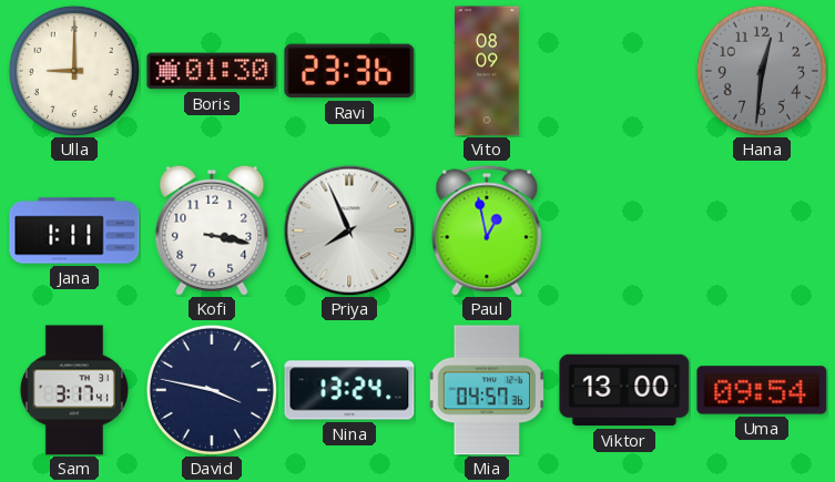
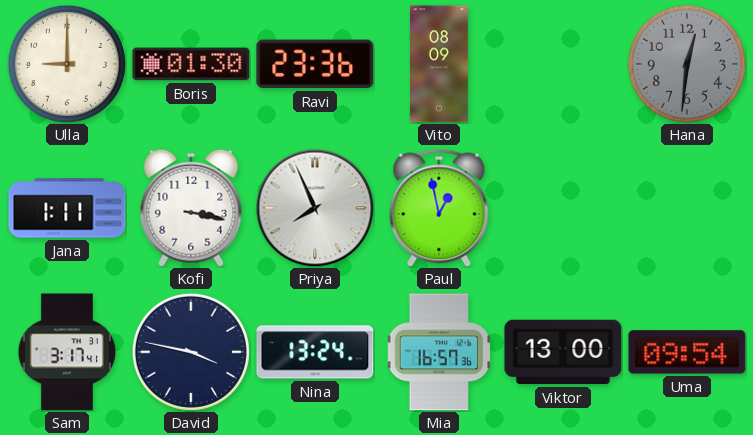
Mia: 04:57 -> 16:57 (439, 352)
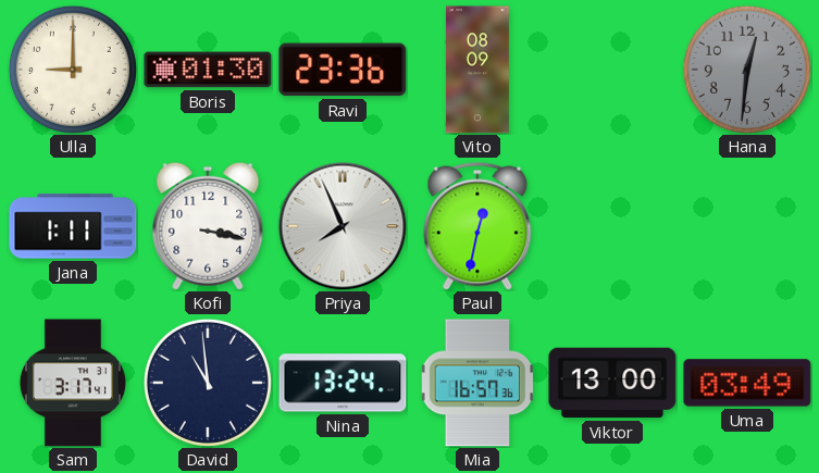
Paul: 12:58 -> 12:32 (477, 226)
David: 3:47 -> 10:59 (208, 383)
Uma: 09:54 -> 03:49 (747, 383)
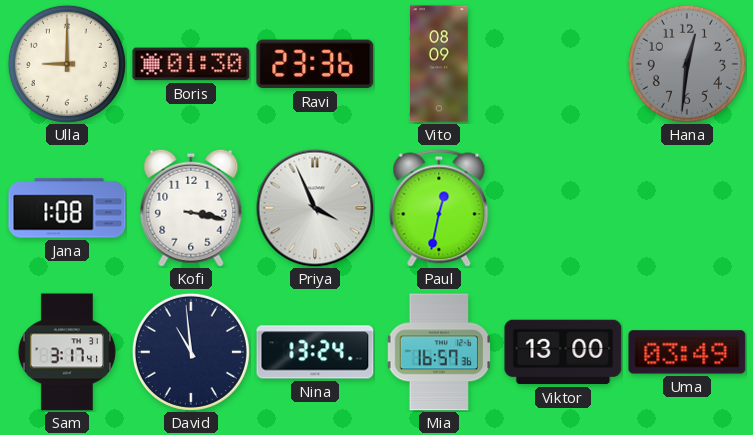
Jana: 1:11 -> 1:08 (67, 208)
Priya: 7:56 -> 3:56 (315, 208)
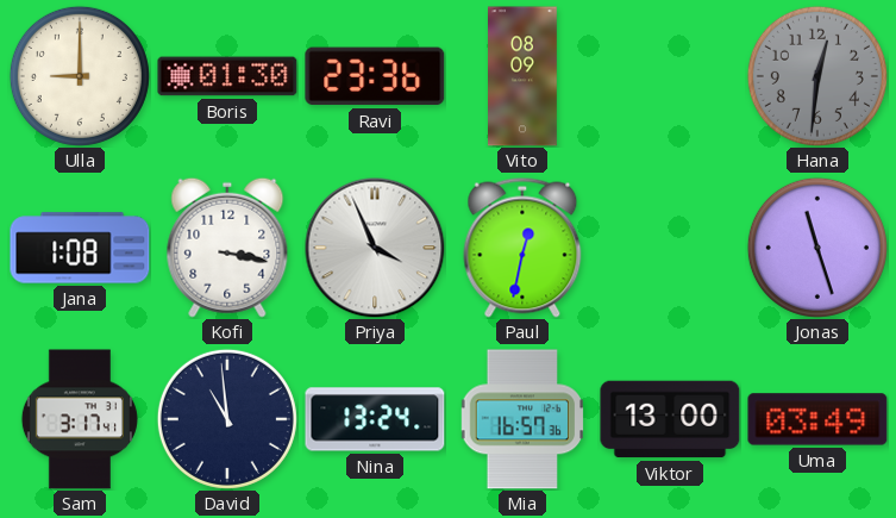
Jonas: none -> 11:27 (817, 248)
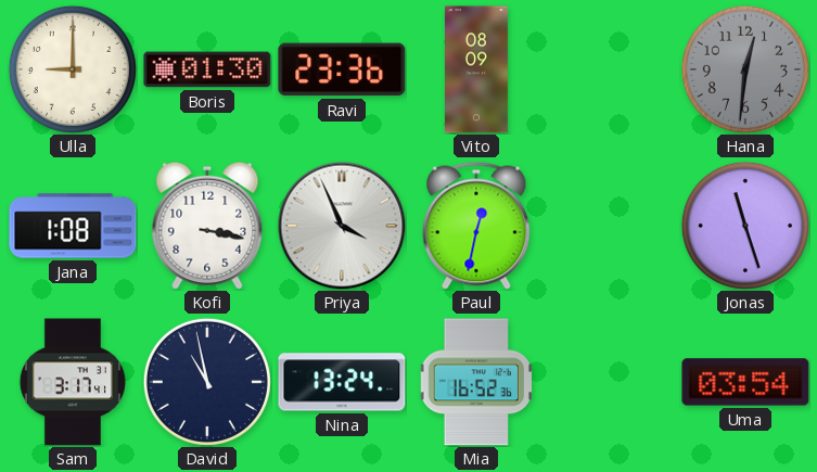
David: 10:59 -> 10:58 (207, 382)
Mia: 16:57 -> 16:52 (476, 382)
Viktor: 13:00 -> none (670, 419)
Uma: 03:49 -> 03:54 (745, 382)
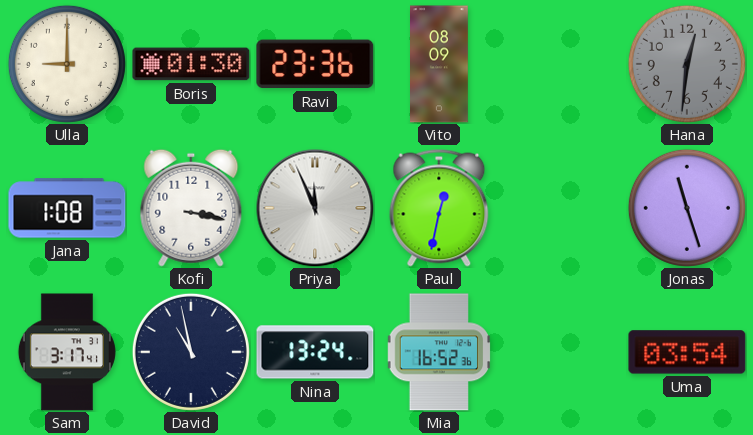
Priya: 3:56 -> 11:56 (315, 208)
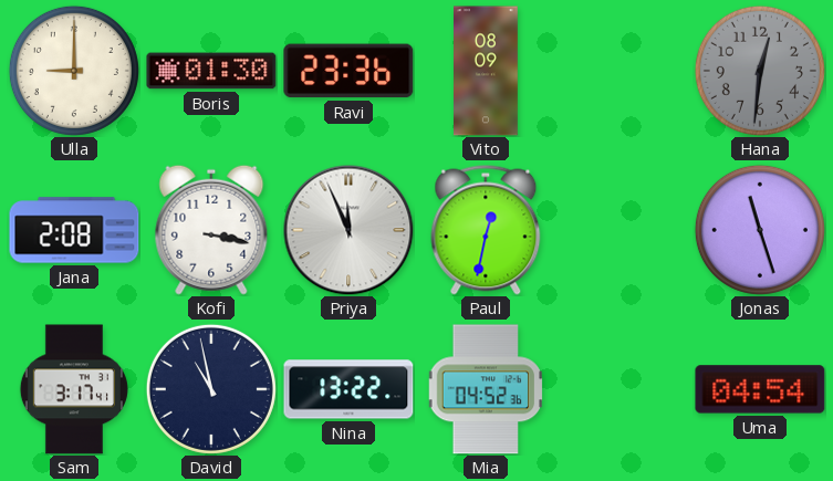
Jana: 1:08 -> 2:08 (74, 230)
Nina: 13:24 -> 13:22 (348, 389)
Mia: 16:52 -> 04:52 (486, 389)
Uma: 03:54 -> 04:54 (760, 389)
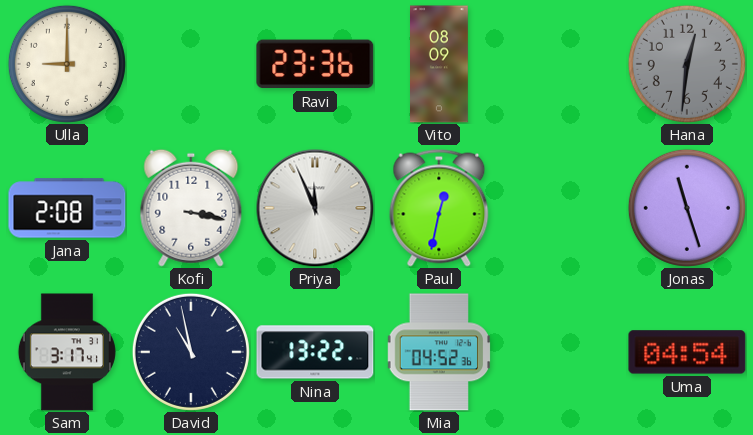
Boris: 01:30 -> none (211, 71)
